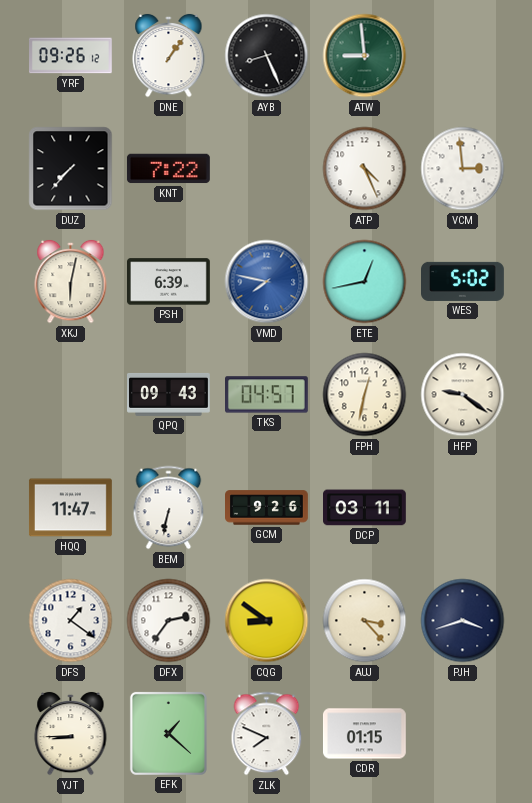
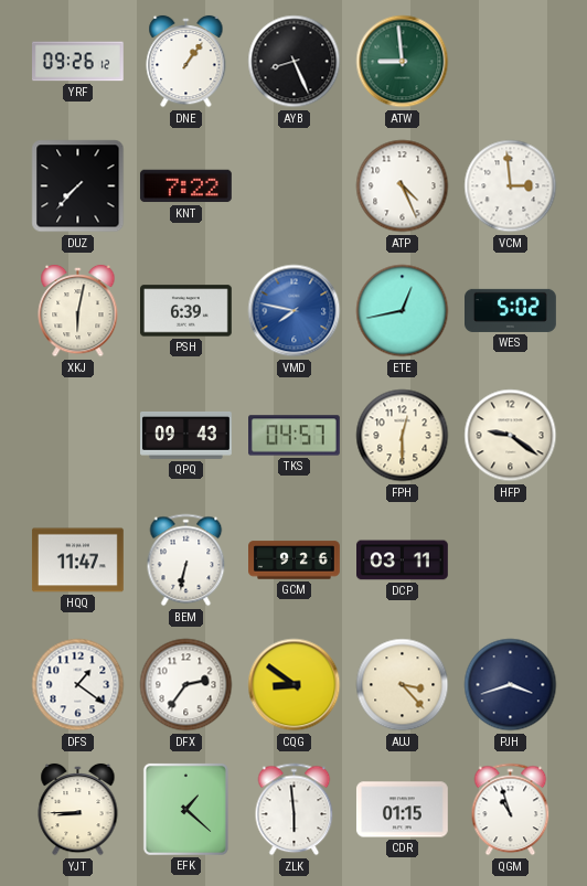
FPH: 12:32 -> 12:30 (403, 436)
ZLK: 7:49 -> 5:59 (295, 810)
QGM: none -> 10:57 (511, 810)
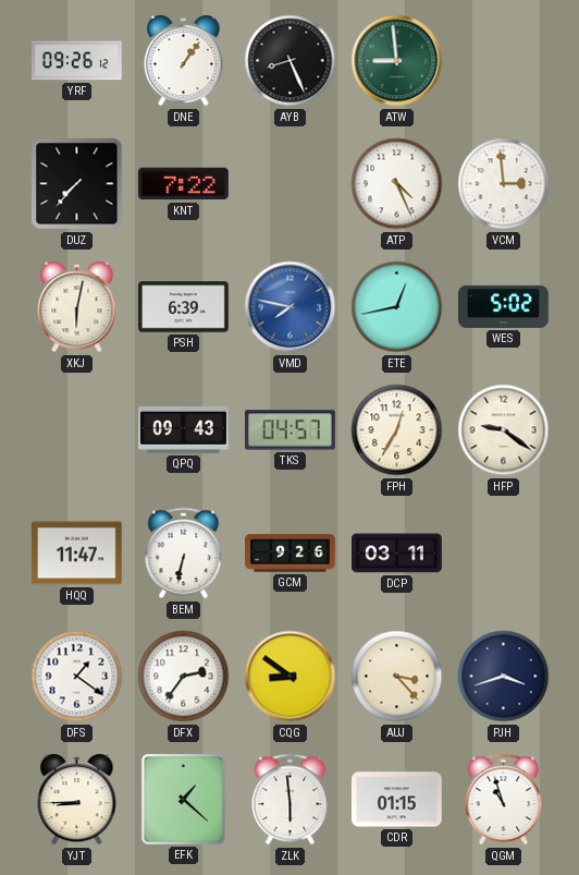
FPH: 12:30 -> 12:35 (397, 430)
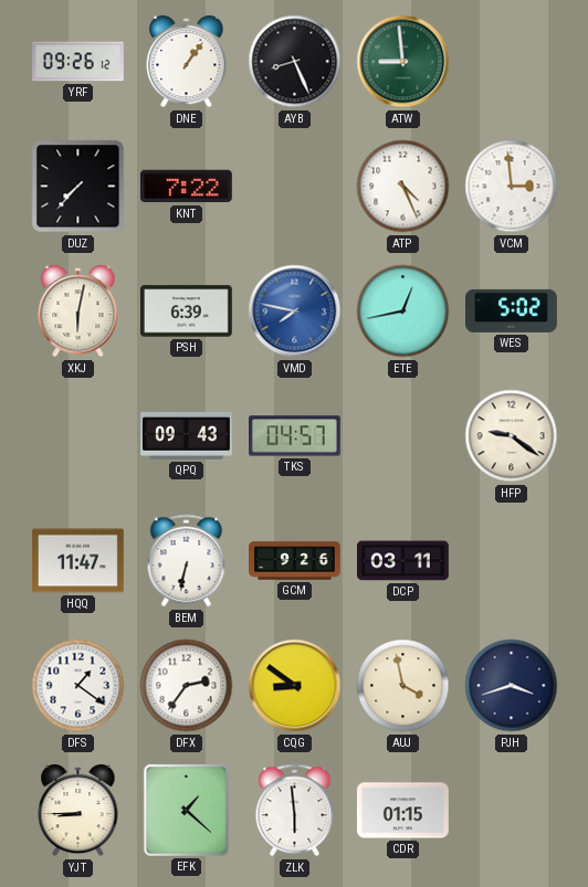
FPH: 12:35 -> none (397, 430)
AUJ: 3:23 -> 3:58 (403, 686)
QGM: 10:57 -> none (504, 800)
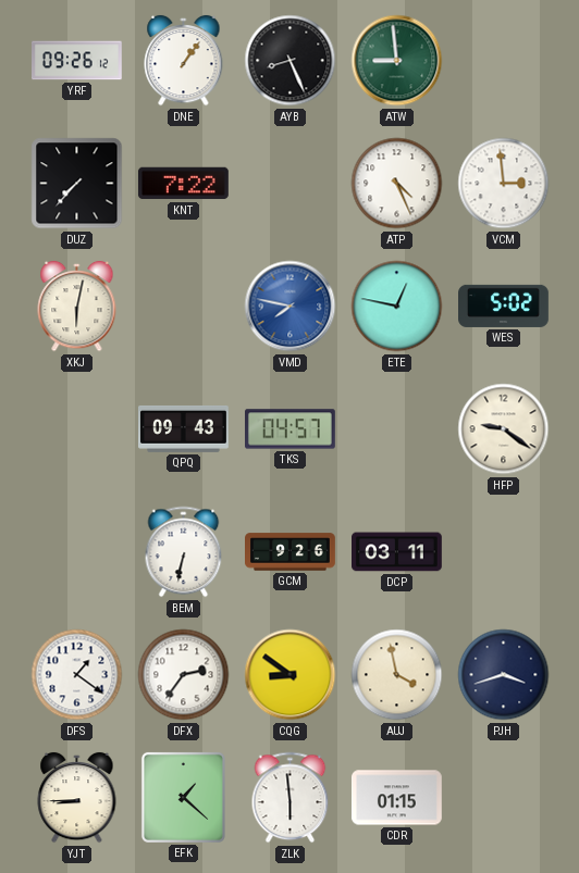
PSH: 6:39 -> none (187, 311)
ETE: 12:43 -> 12:47 (397, 307)
HQQ: 11:47 -> none (77, 561)
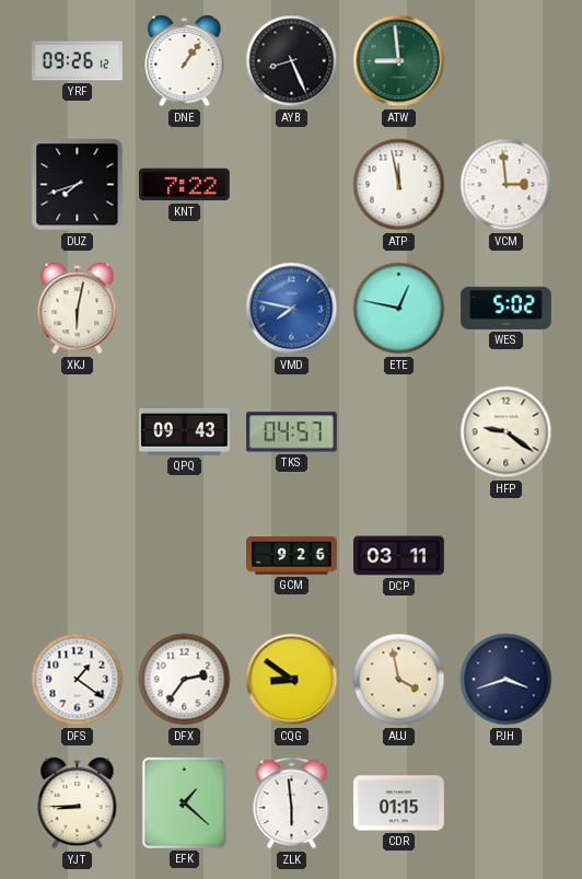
DUZ: 7:37 -> 7:42 (78, 185)
ATP: 4:26 -> 11:58 (399, 185)
BEM: 6:32 -> none (184, 552)
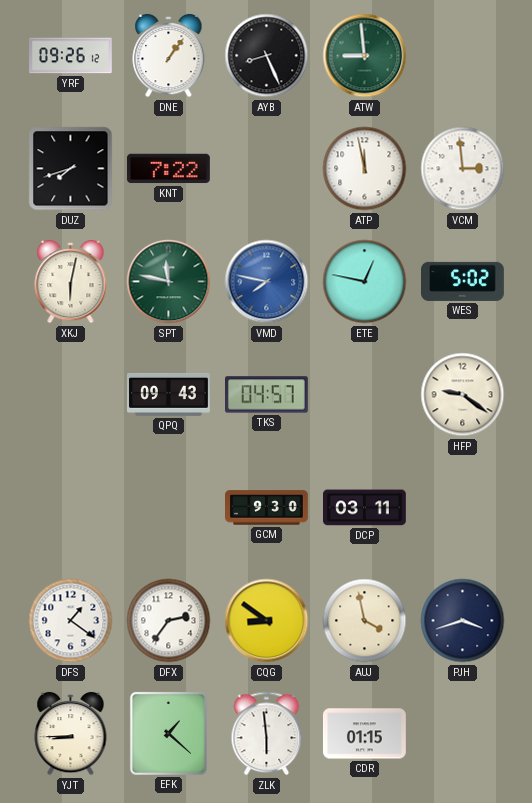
SPT: none -> 11:47 (169, 282)
GCM: 9:26 -> 9:30 (267, 508)
